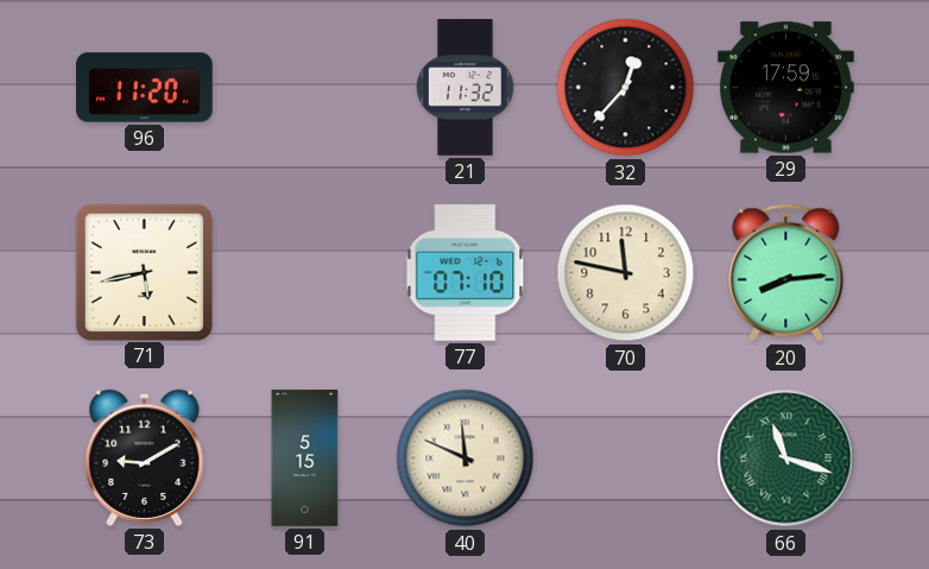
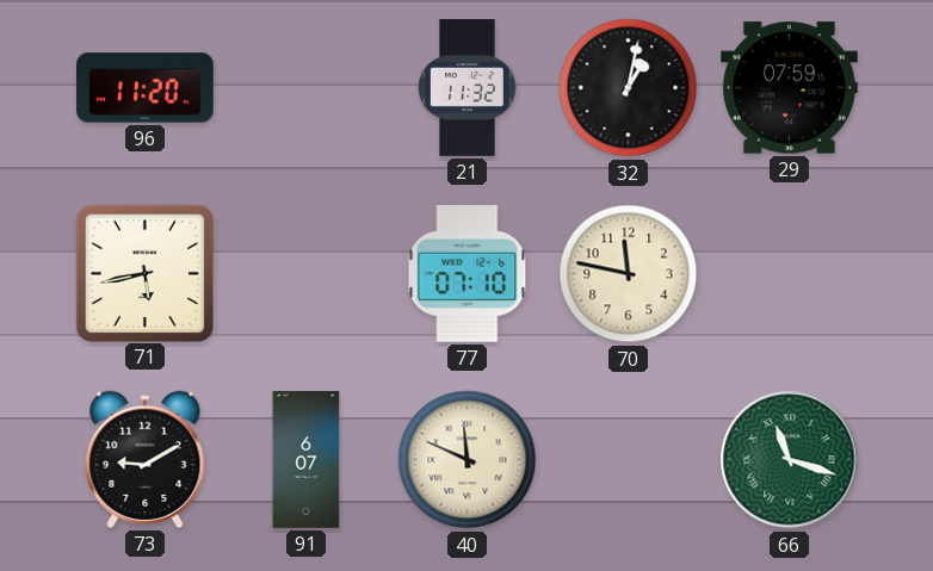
32: 12:37 -> 1:02 (629, 88)
29: 17:59 -> 07:59 (790, 88)
20: 8:14 -> none (786, 273)
91: 5:15 -> 6:07 (307, 460)
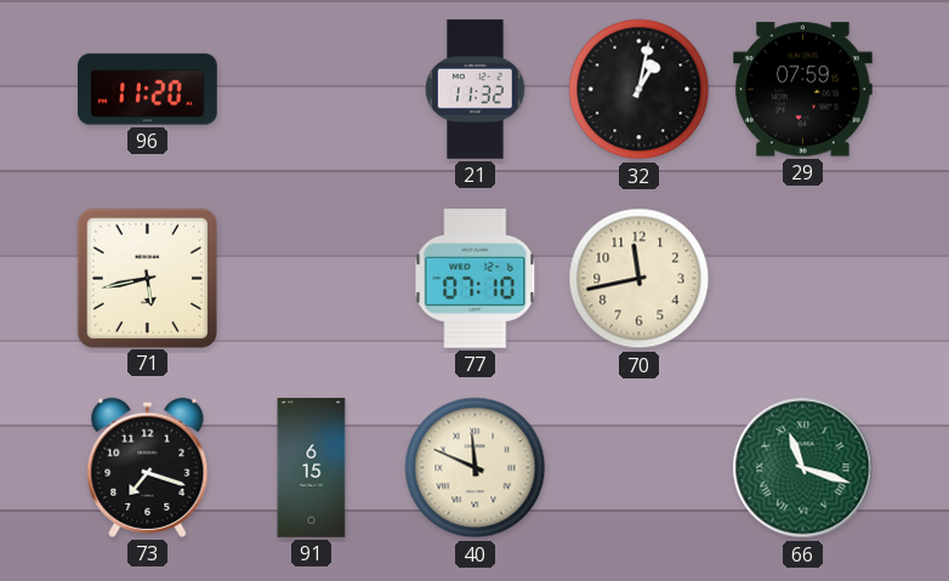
70: 11:47 -> 11:43 (640, 279)
73: 9:10 -> 7:18 (148, 467)
91: 6:07 -> 6:15 (312, 468)
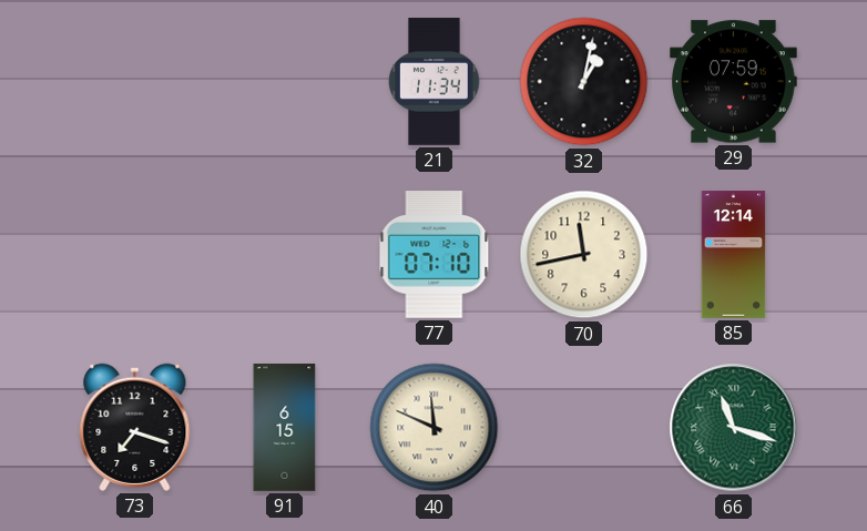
96: 11:20 -> none (148, 90)
21: 11:32 -> 11:34 (435, 82)
71: 5:43 -> none (147, 278)
85: none -> 12:14 (734, 255)
